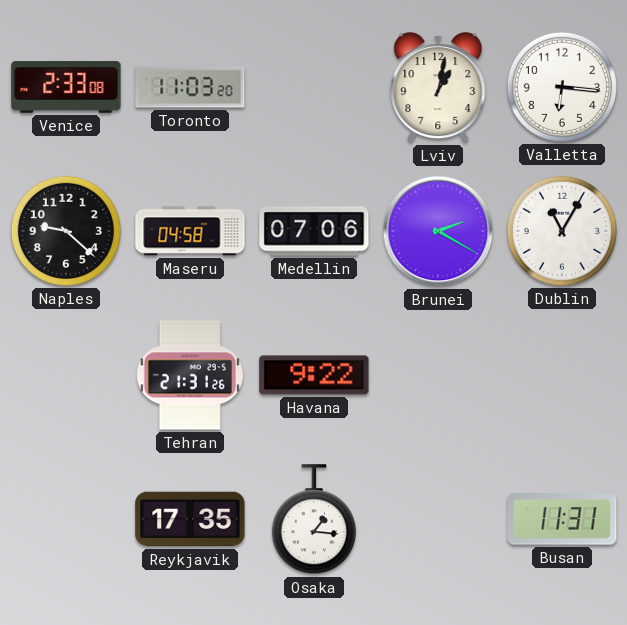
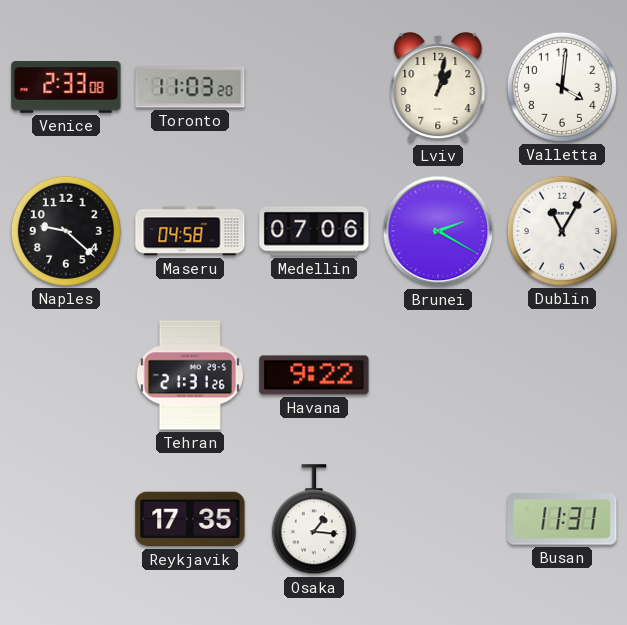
Valletta: 6:16 -> 4:01 (562, 87)
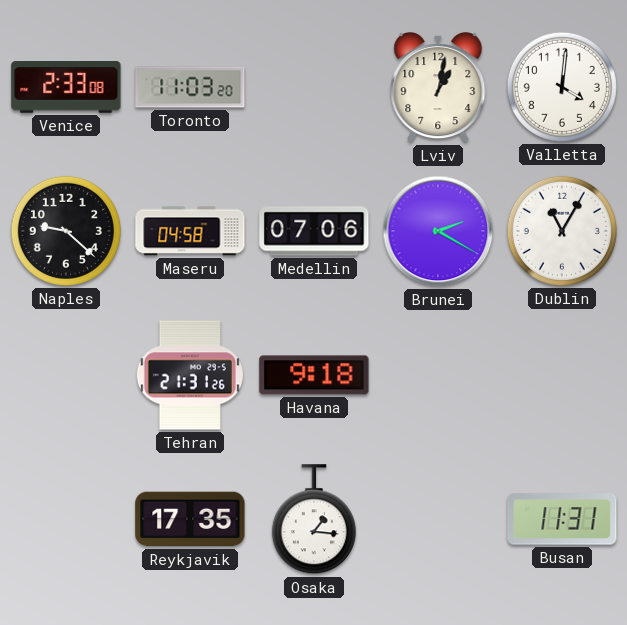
Havana: 9:22 -> 9:18 (314, 375)
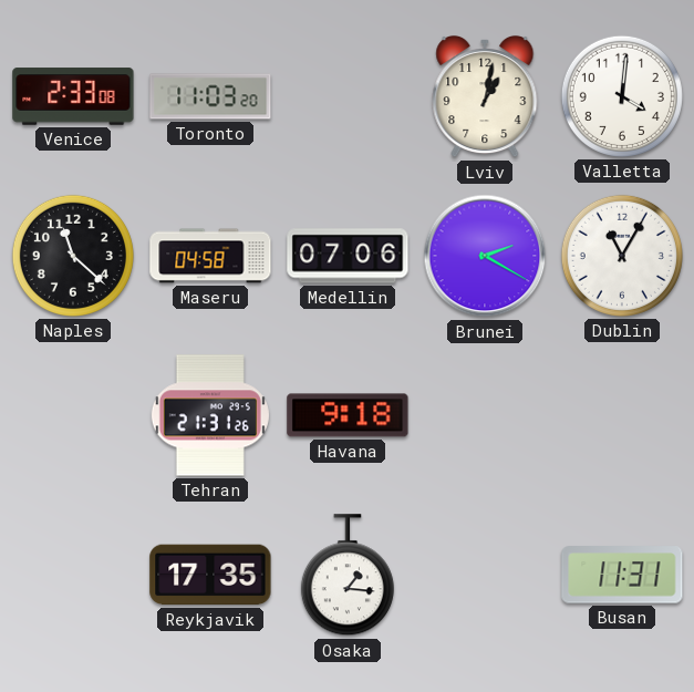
Naples: 9:22 -> 11:22 (73, 256)
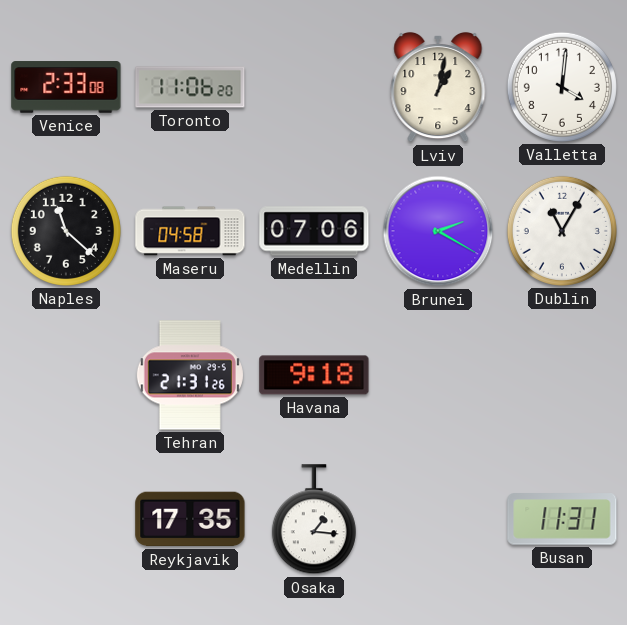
Toronto: 11:03 -> 11:06 (190, 87)
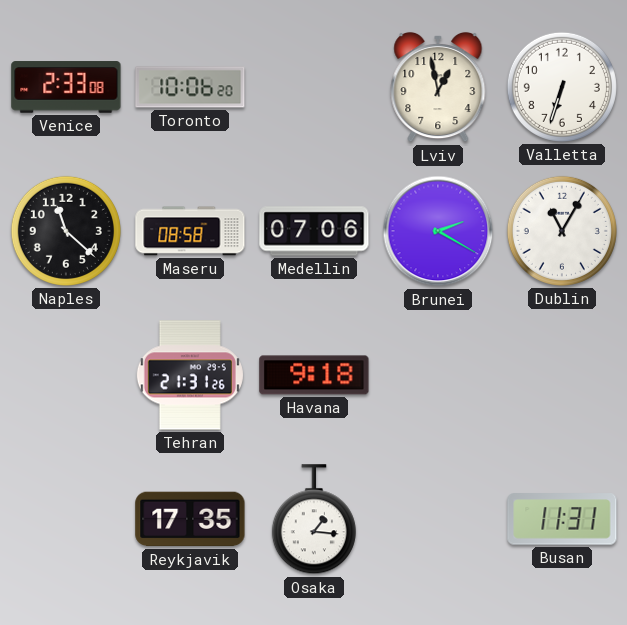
Toronto: 11:06 -> 10:06 (190, 87)
Lviv: 1:02 -> 12:58 (438, 87)
Valletta: 4:01 -> 6:33 (562, 87)
Maseru: 04:58 -> 08:58 (190, 231)
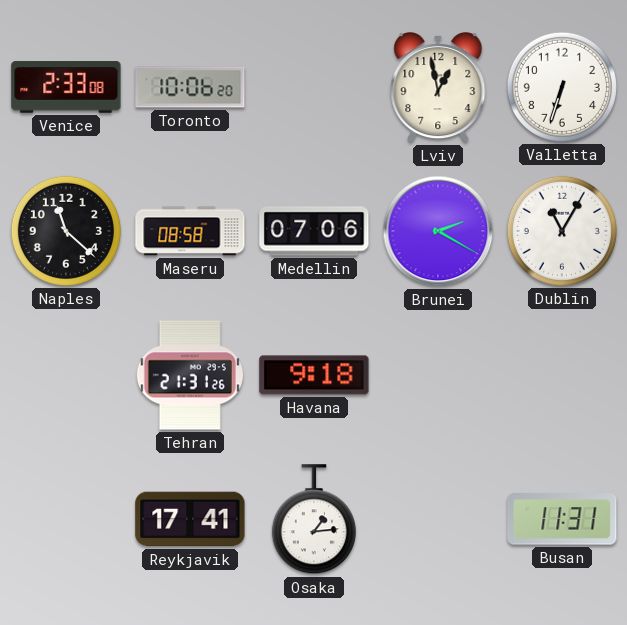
Reykjavik: 17:35 -> 17:41 (190, 519)
Osaka: 1:16 -> 1:14 (314, 520)
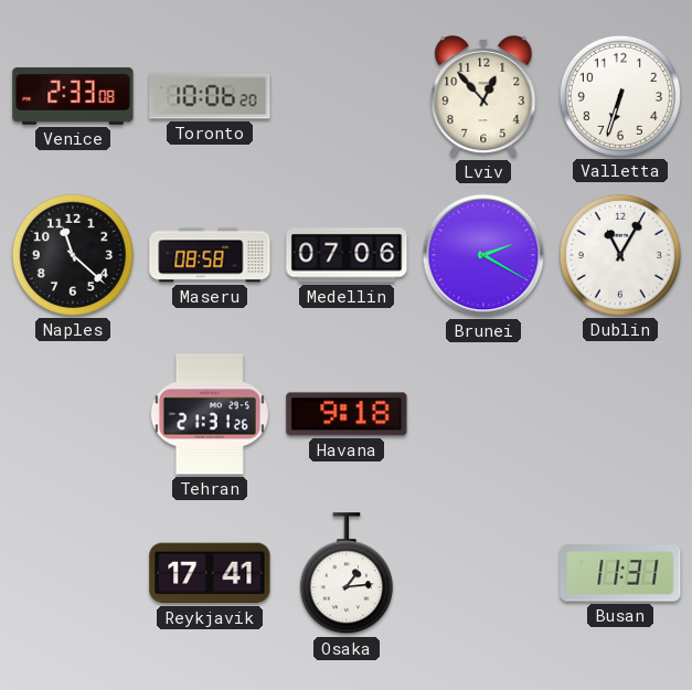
Lviv: 12:58 -> 12:53 (483, 96)
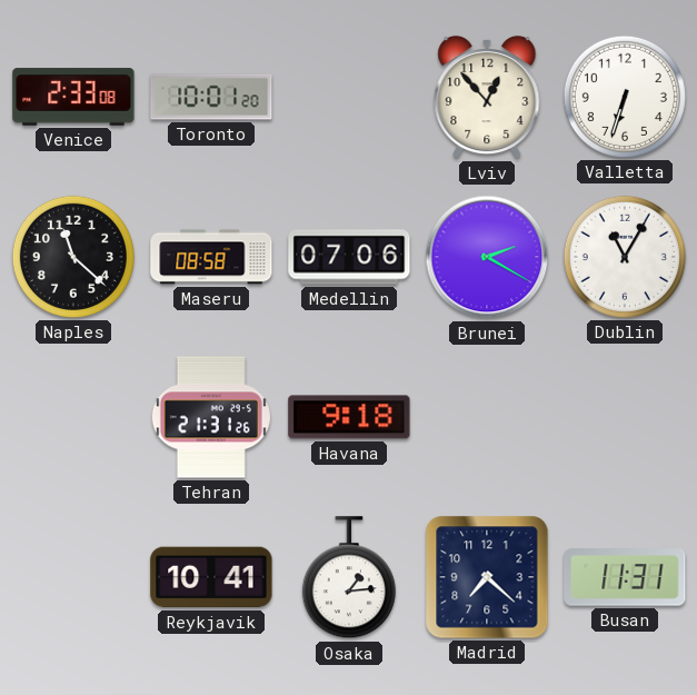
Toronto: 10:06 -> 10:01 (211, 97)
Reykjavik: 17:41 -> 10:41 (211, 577)
Madrid: none -> 7:22 (487, 577)
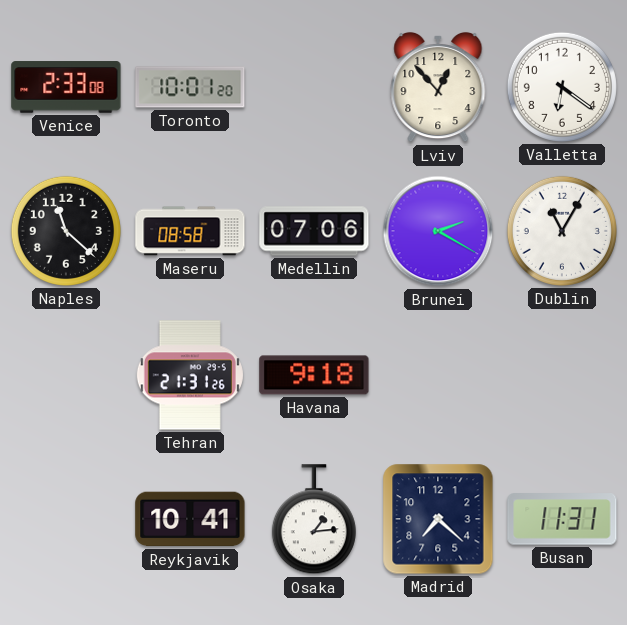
Valletta: 6:33 -> 6:21 (562, 87)
